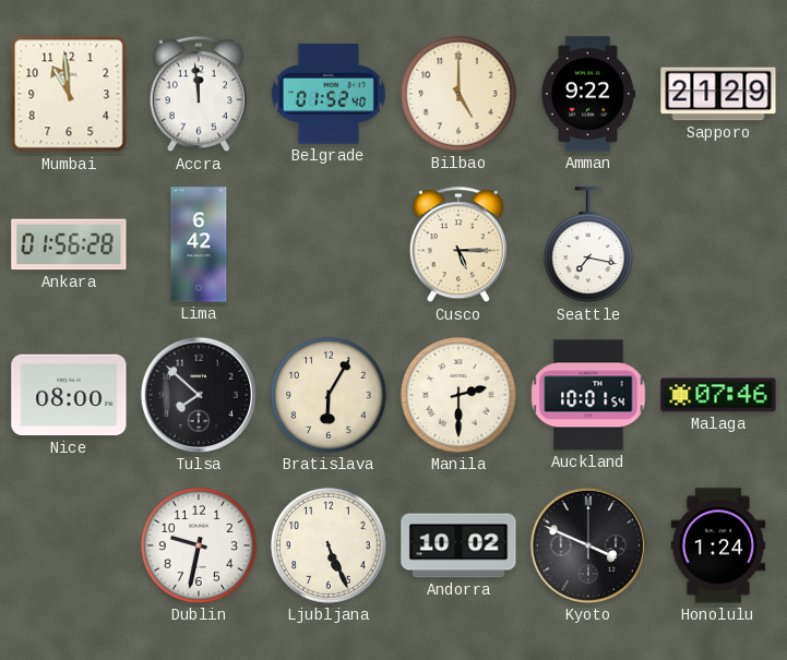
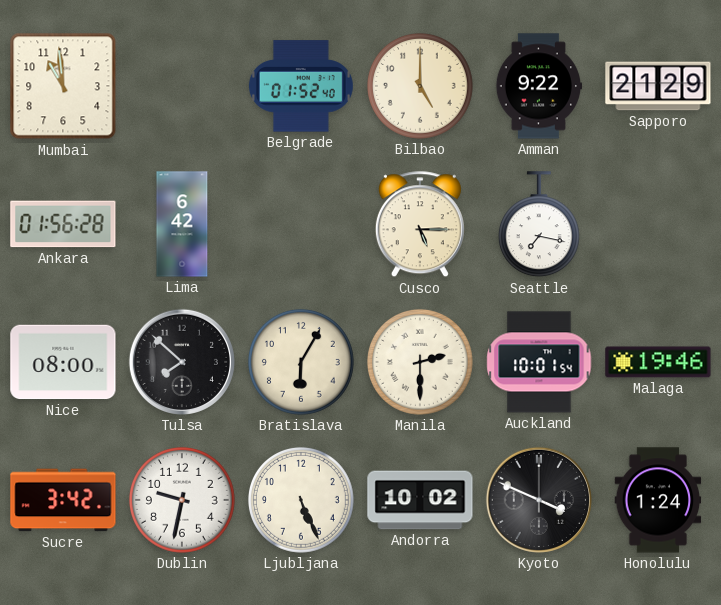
Accra: 11:59 -> none (199, 95)
Malaga: 07:46 -> 19:46 (658, 362)
Sucre: none -> 3:42 (63, 500)
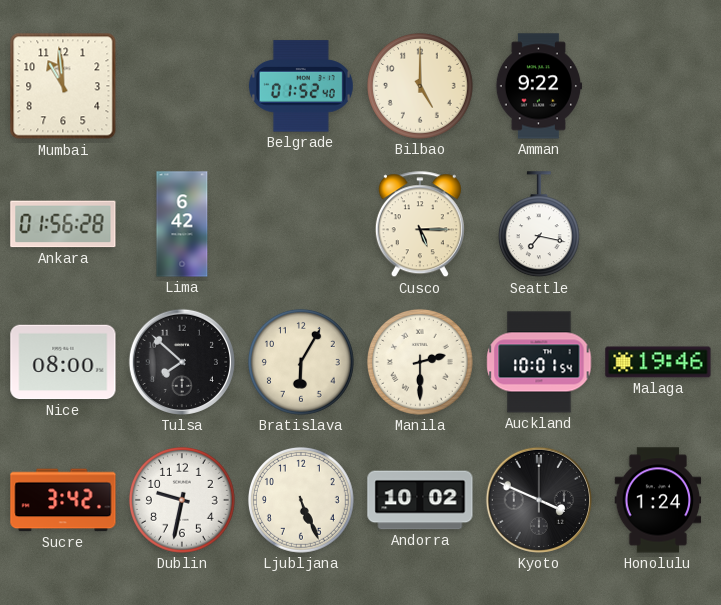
Sapporo: 21:29 -> none (658, 86)
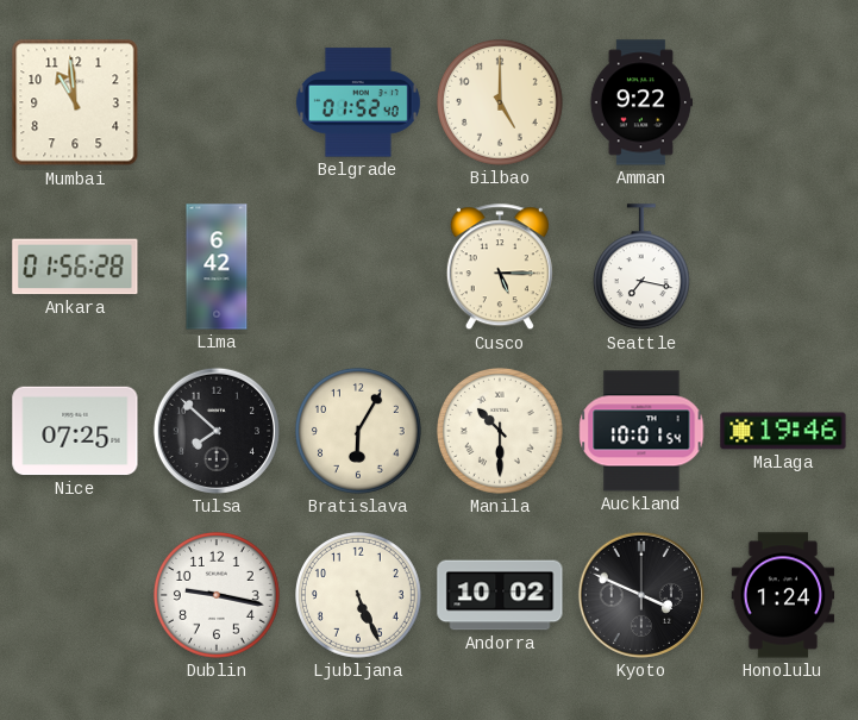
Nice: 08:00 -> 07:25 (75, 431)
Manila: 2:30 -> 10:30 (500, 431)
Sucre: 3:42 -> none (63, 500)
Dublin: 9:32 -> 9:17 (217, 595)
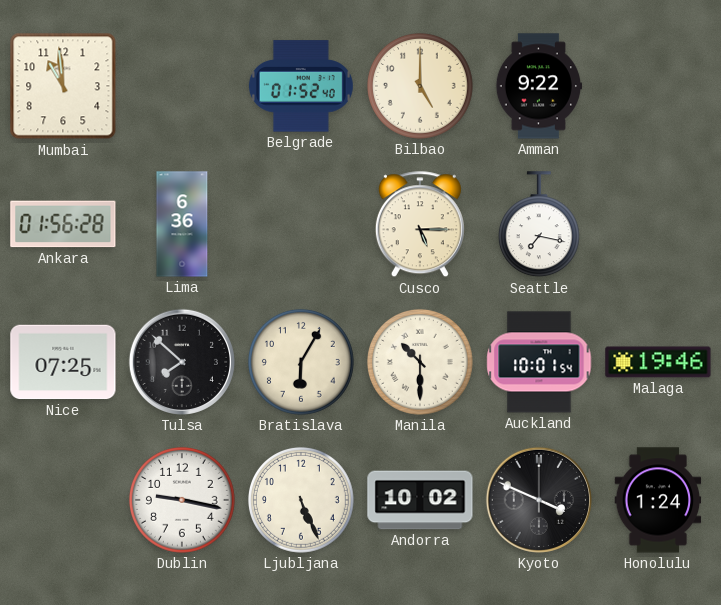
Lima: 6:42 -> 6:36 (182, 224)
